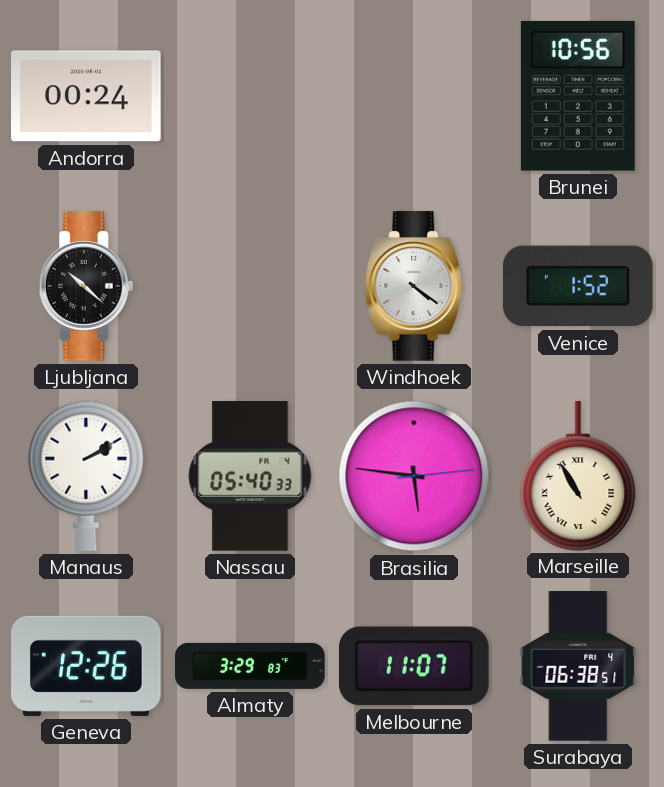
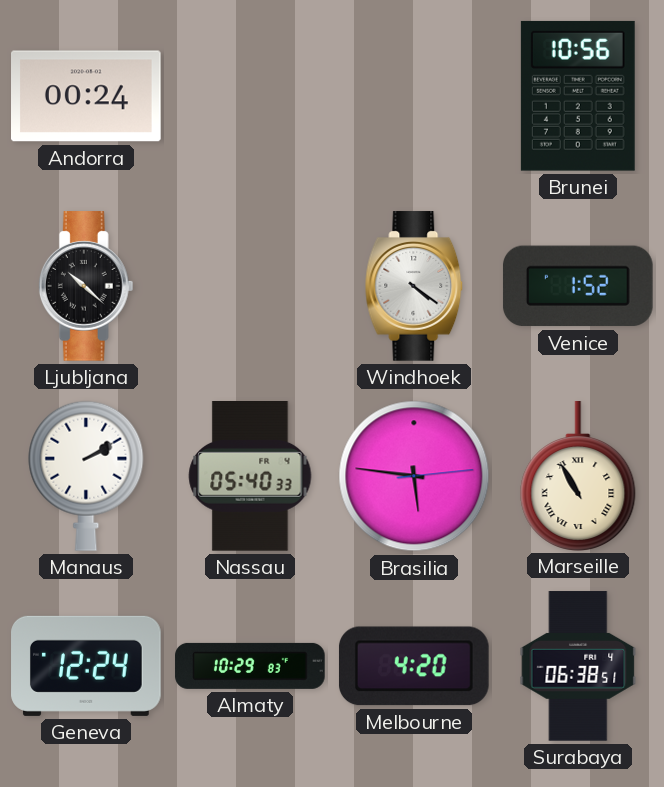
Geneva: 12:26 -> 12:24 (86, 666)
Almaty: 3:29 -> 10:29 (250, 666)
Melbourne: 11:07 -> 4:20 (414, 666)
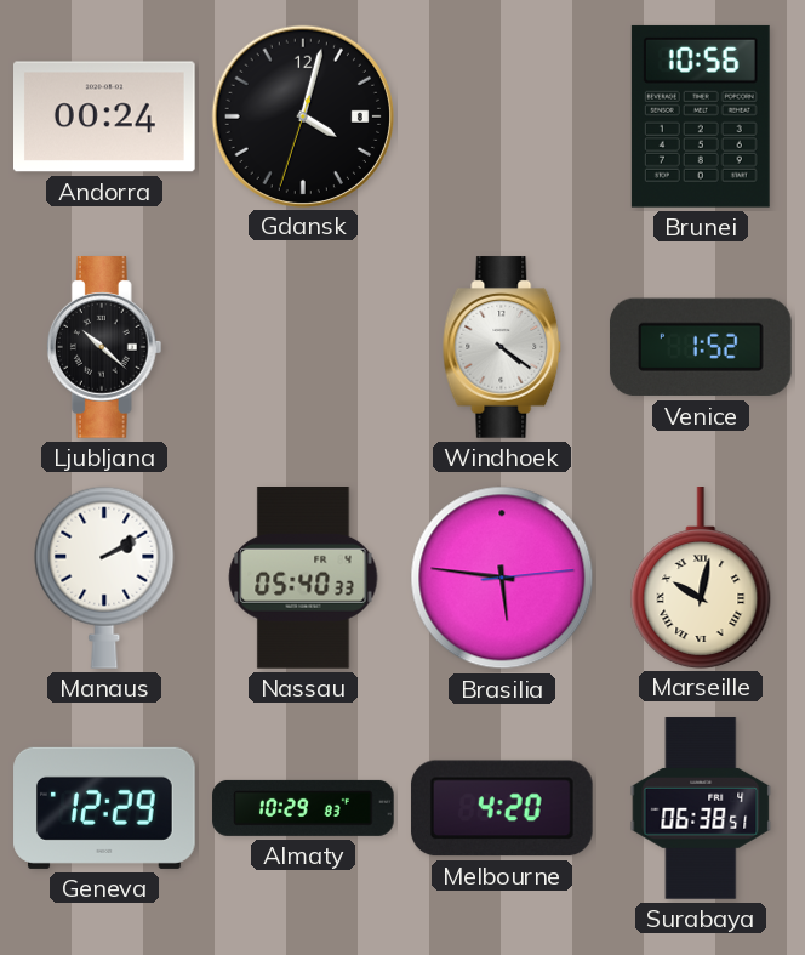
Gdansk: none -> 4:02 (302, 115)
Marseille: 10:55 -> 10:02 (701, 578)
Geneva: 12:24 -> 12:29 (104, 808)
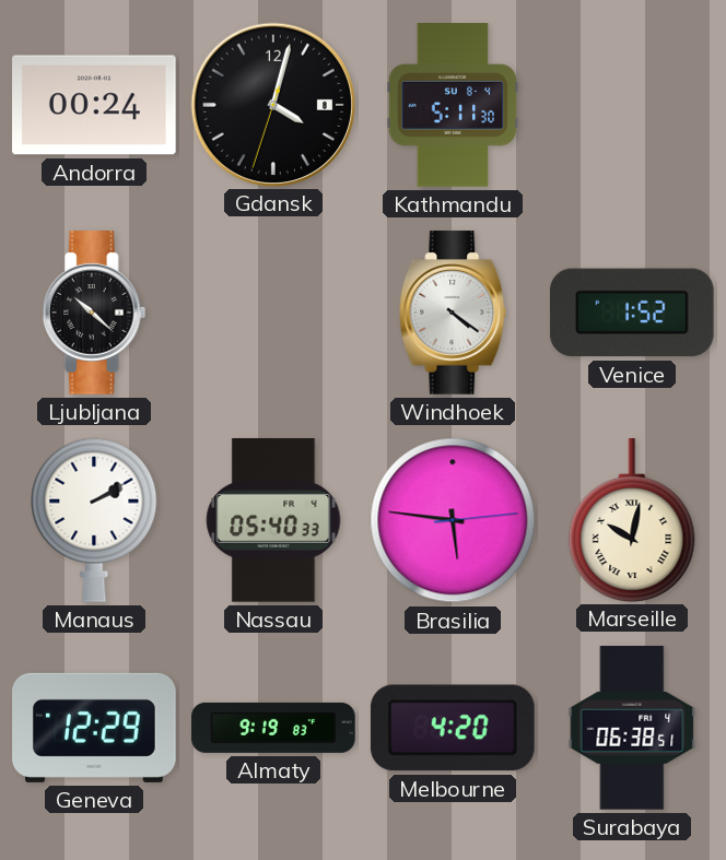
Kathmandu: none -> 5:11 (453, 105)
Brunei: 10:56 -> none (701, 116)
Almaty: 10:29 -> 9:19 (273, 728)
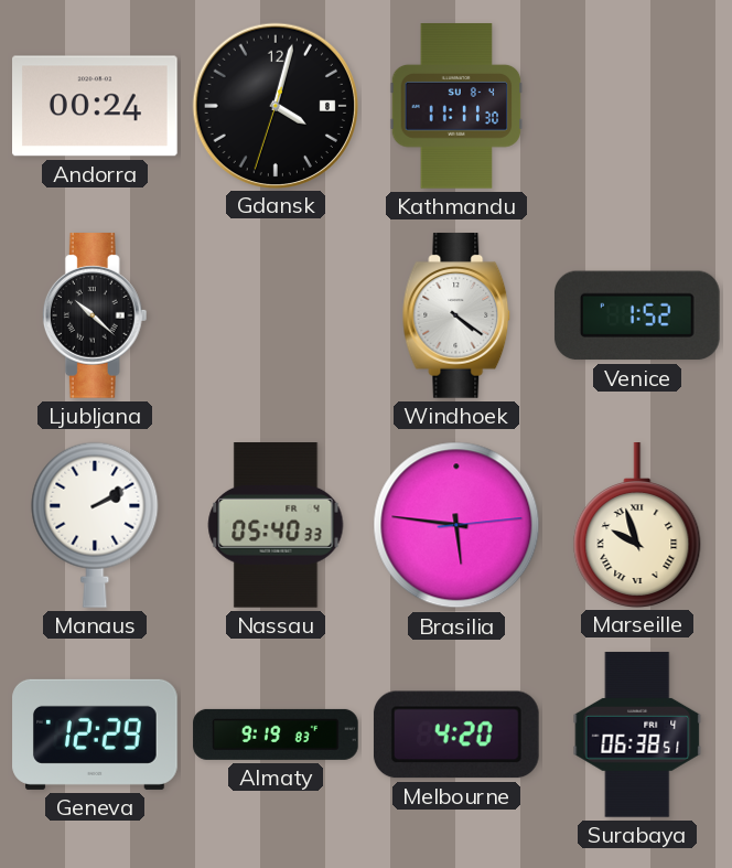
Kathmandu: 5:11 -> 11:11 (456, 106)
Marseille: 10:02 -> 9:57 (637, 525)
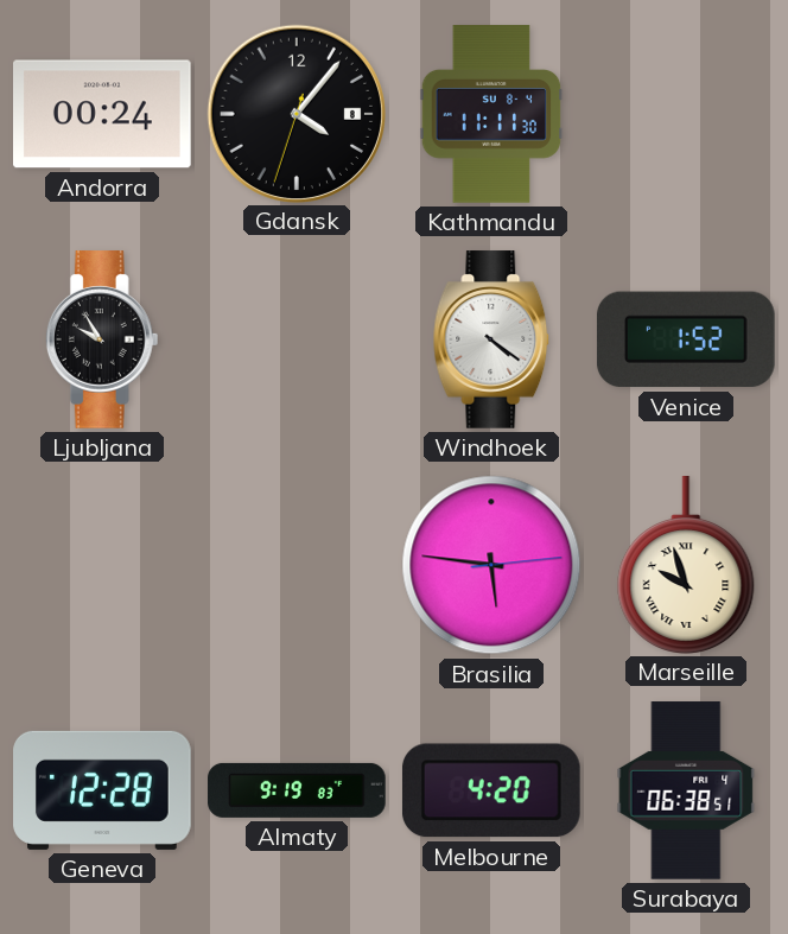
Gdansk: 4:02 -> 4:06 (295, 113)
Ljubljana: 10:22 -> 9:55 (102, 339)
Manaus: 2:10 -> none (95, 525)
Nassau: 05:40 -> none (276, 526)
Geneva: 12:29 -> 12:28 (102, 790)
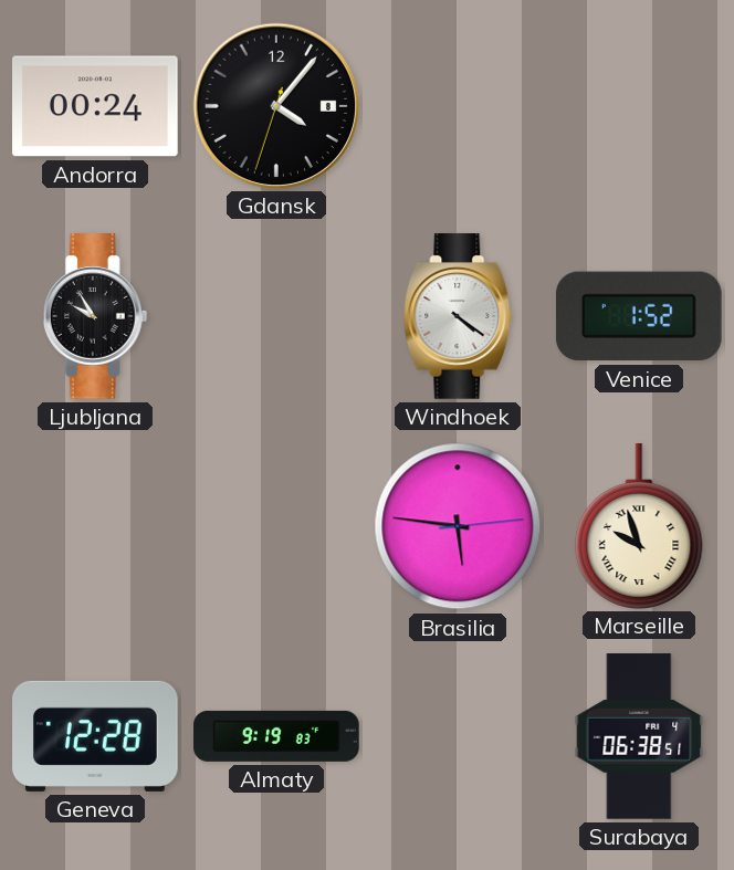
Kathmandu: 11:11 -> none (491, 114)
Melbourne: 4:20 -> none (491, 790)
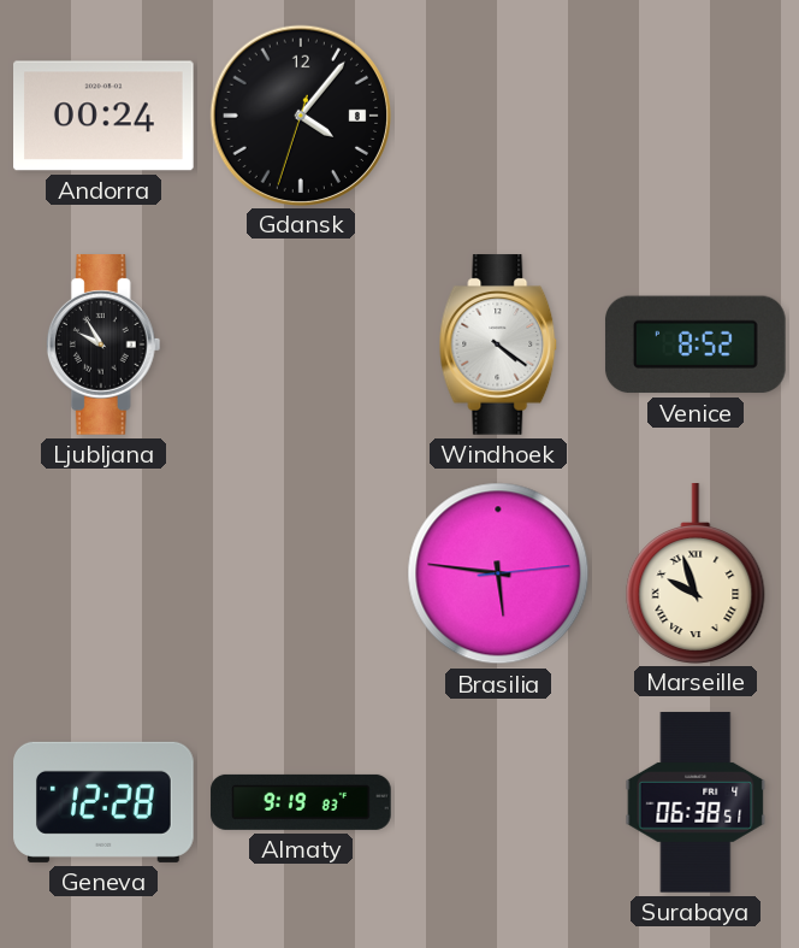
Venice: 1:52 -> 8:52 (696, 345)
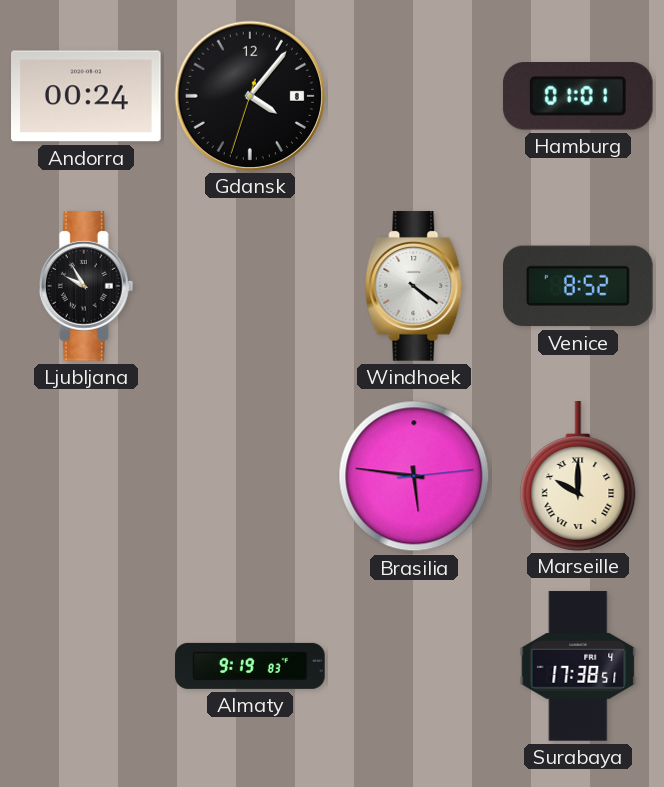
Hamburg: none -> 01:01 (578, 97)
Marseille: 9:57 -> 10:00 (578, 476)
Geneva: 12:28 -> none (103, 802)
Surabaya: 06:38 -> 17:38 (578, 666)
